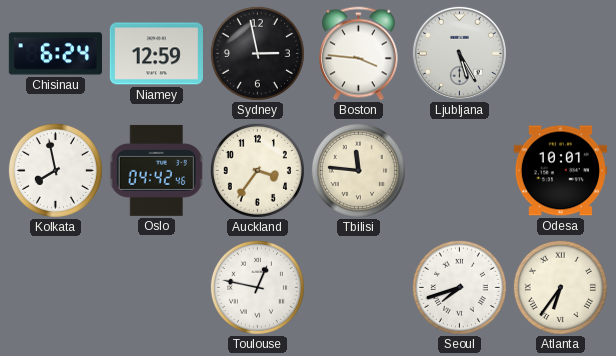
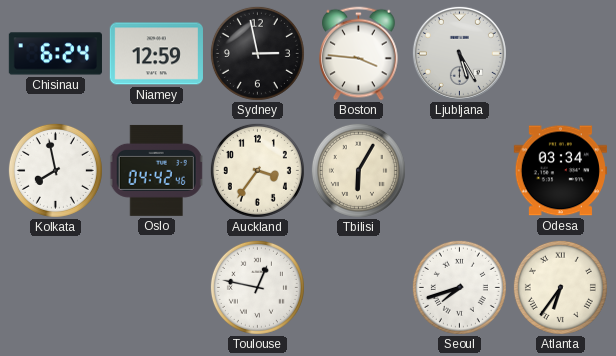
Tbilisi: 11:46 -> 6:05 (358, 170)
Odesa: 10:01 -> 03:34 (560, 171)
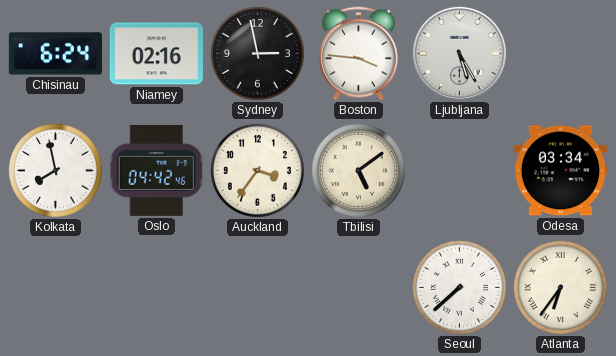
Niamey: 12:59 -> 02:16 (156, 54)
Tbilisi: 6:05 -> 5:09 (358, 170)
Toulouse: 12:47 -> none (257, 287)
Seoul: 7:42 -> 7:38 (459, 287)
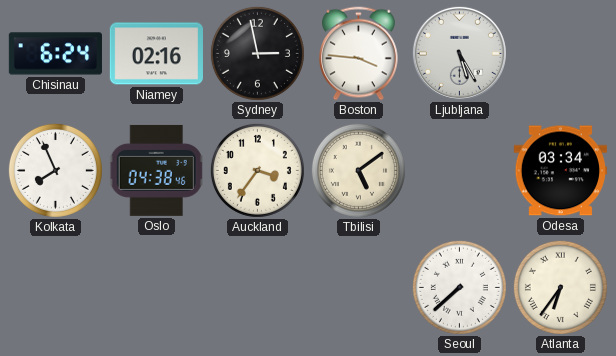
Kolkata: 7:58 -> 7:56 (55, 170)
Oslo: 04:42 -> 04:38 (157, 170)
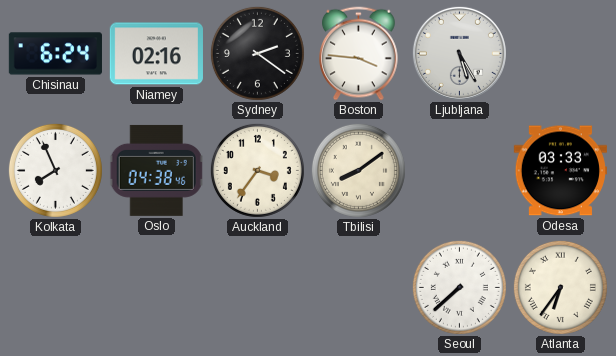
Sydney: 2:58 -> 2:21 (257, 53)
Tbilisi: 5:09 -> 8:09 (358, 170)
Odesa: 03:34 -> 03:33 (560, 171)
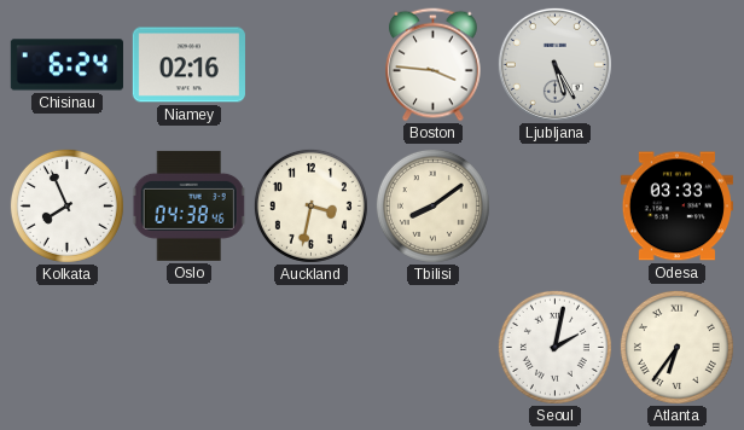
Sydney: 2:21 -> none (257, 53)
Auckland: 3:36 -> 3:32 (310, 205)
Seoul: 7:38 -> 2:02 (554, 347)
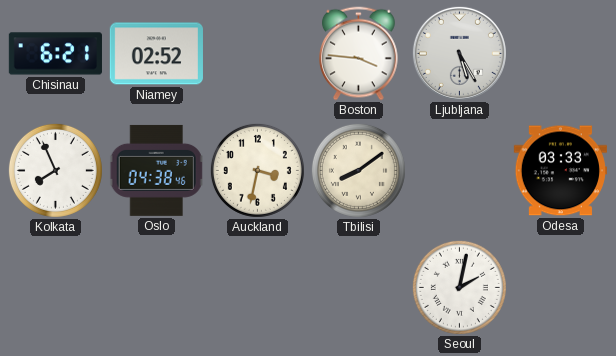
Chisinau: 6:24 -> 6:21 (55, 54)
Niamey: 02:16 -> 02:52 (156, 54)
Atlanta: 6:36 -> none (676, 347)
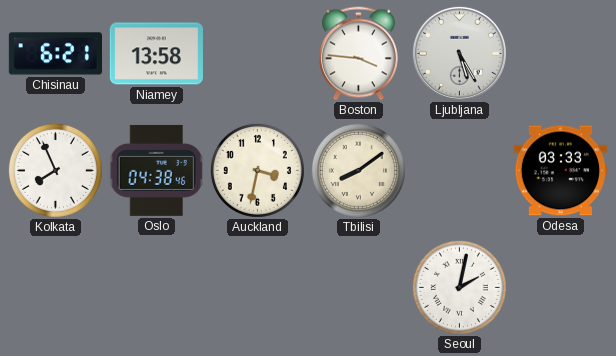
Niamey: 02:52 -> 13:58 (156, 54)
